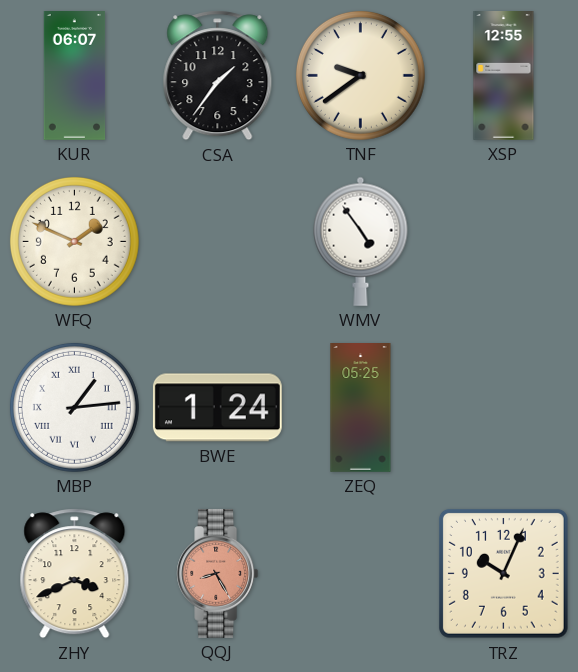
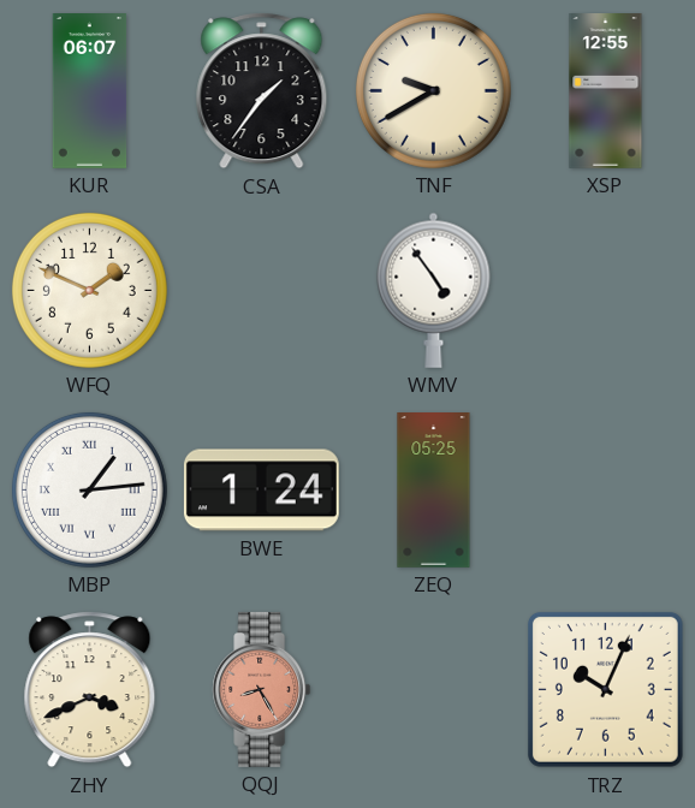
TNF: 9:39 -> 9:40 (433, 90)
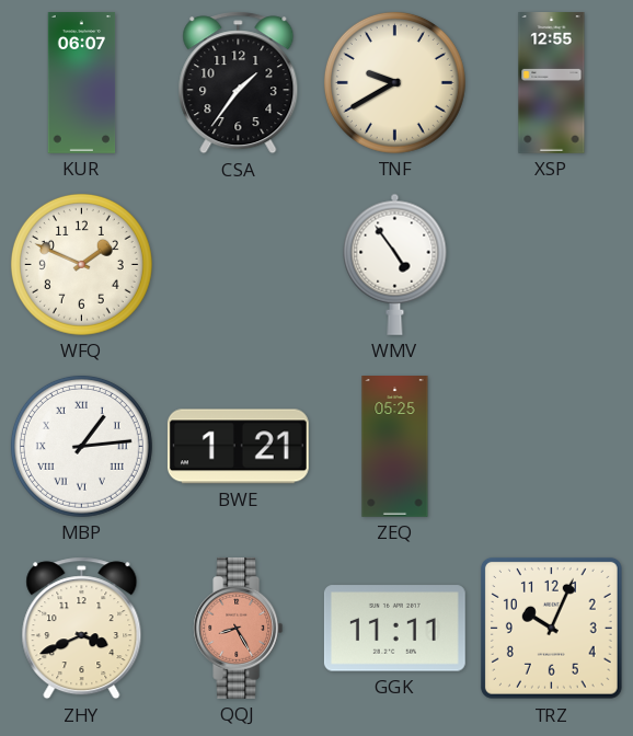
BWE: 1:24 -> 1:21 (238, 447)
GGK: none -> 11:11 (394, 629)
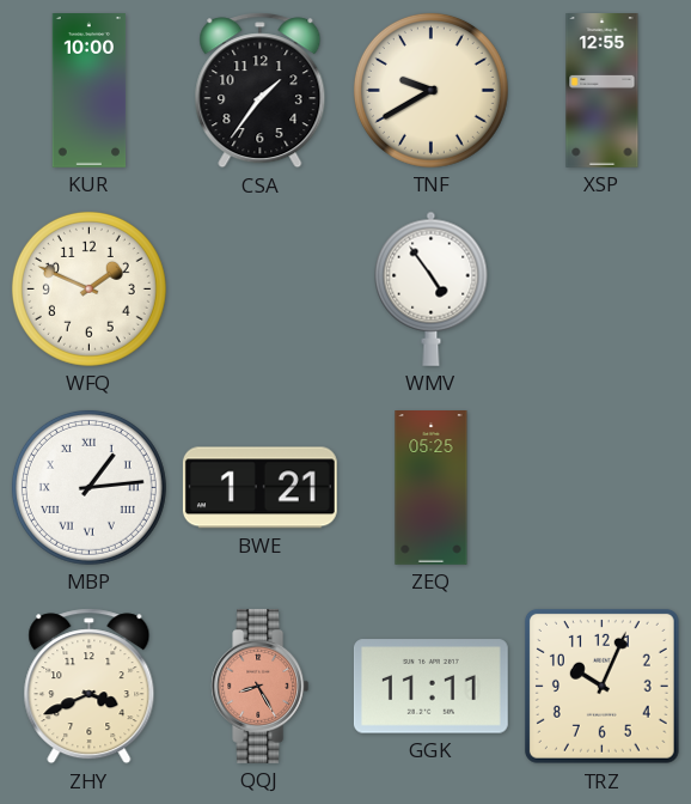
KUR: 06:07 -> 10:00 (90, 91)
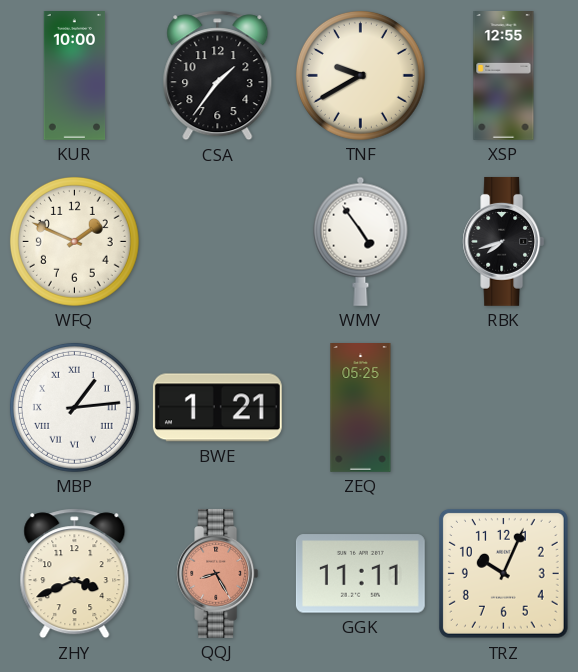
RBK: none -> 7:42 (504, 241)
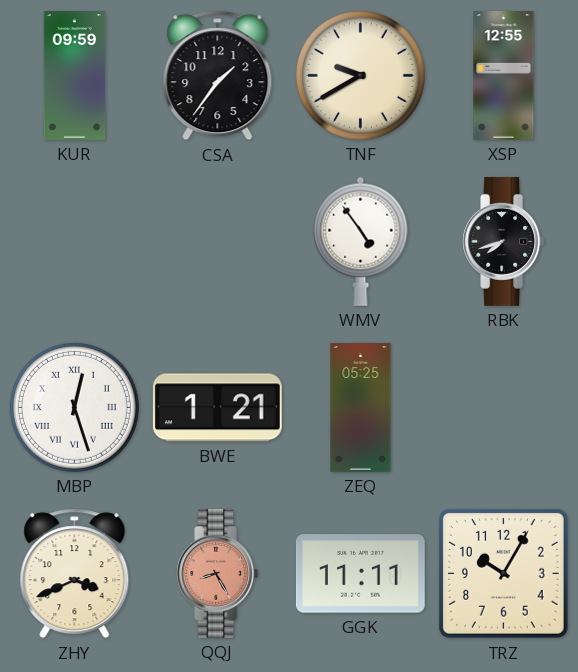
KUR: 10:00 -> 09:59 (75, 76)
WFQ: 1:49 -> none (74, 241)
MBP: 1:14 -> 12:27 (74, 407)
TRZ: 10:04 -> 10:05 (503, 573)
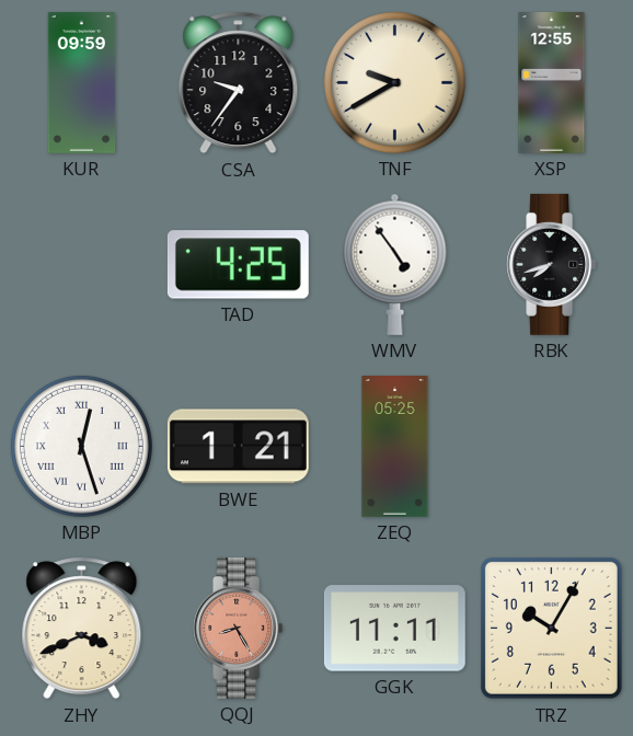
CSA: 1:36 -> 9:36 (239, 83)
TAD: none -> 4:25 (238, 265)
